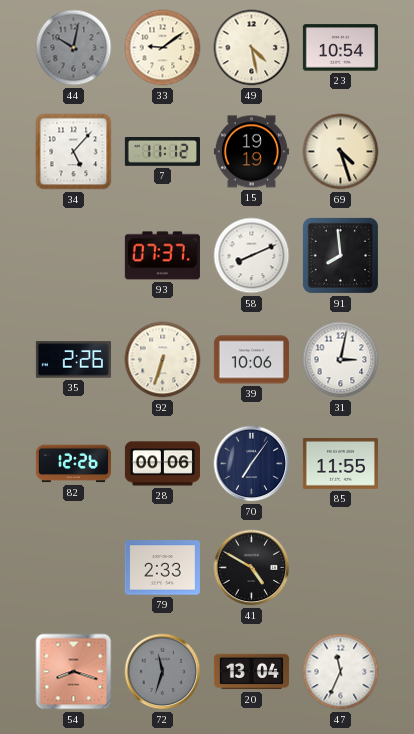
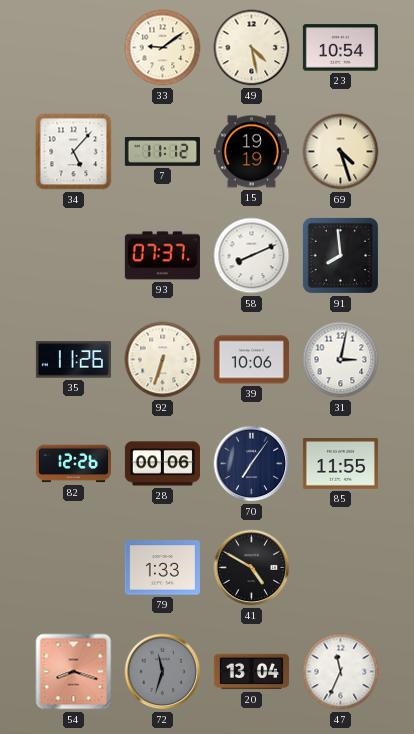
44: 10:02 -> none (74, 48)
35: 2:26 -> 11:26 (73, 360)
79: 2:33 -> 1:33 (162, 568)
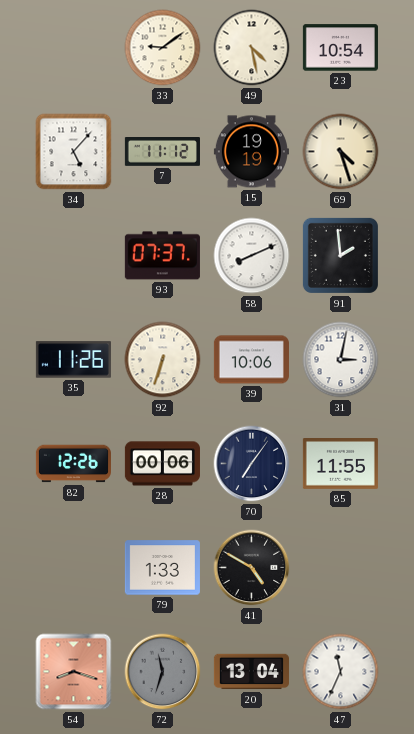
91: 7:59 -> 1:59 (340, 255)
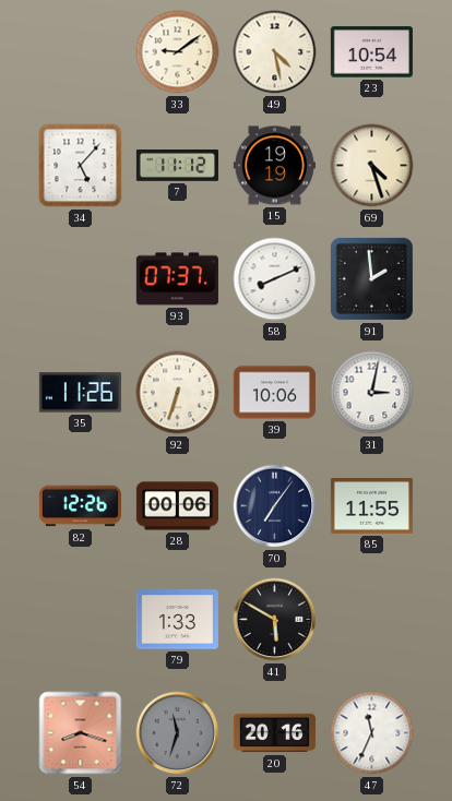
41: 4:50 -> 5:50 (275, 620)
20: 13:04 -> 20:16 (274, 733)
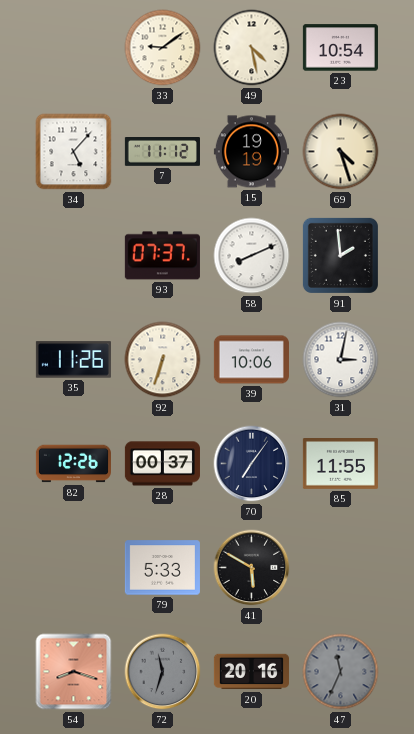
28: 00:06 -> 00:37 (162, 464)
79: 1:33 -> 5:33 (162, 568)
47 dial: white -> grey (341, 672)
